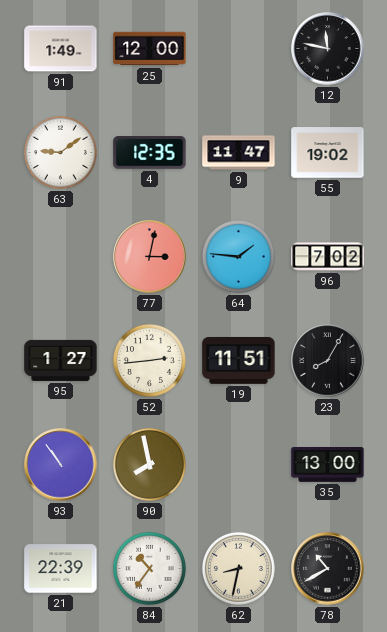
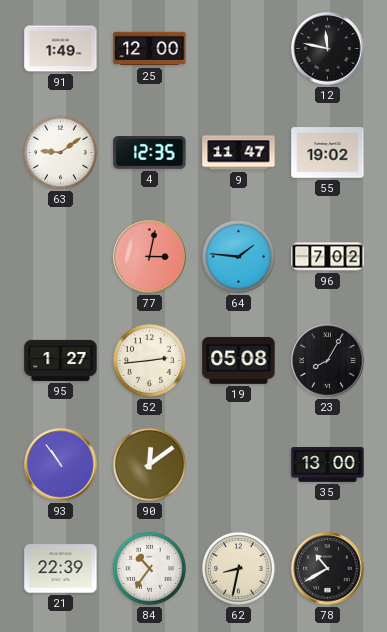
19: 11:51 -> 05:08 (239, 360)
90: 7:58 -> 12:09 (149, 464)
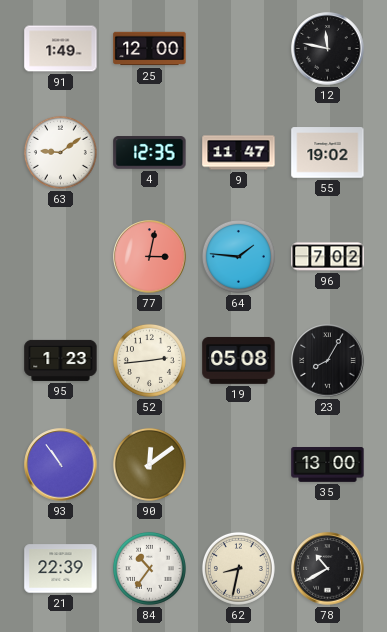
95: 1:27 -> 1:23 (61, 360)
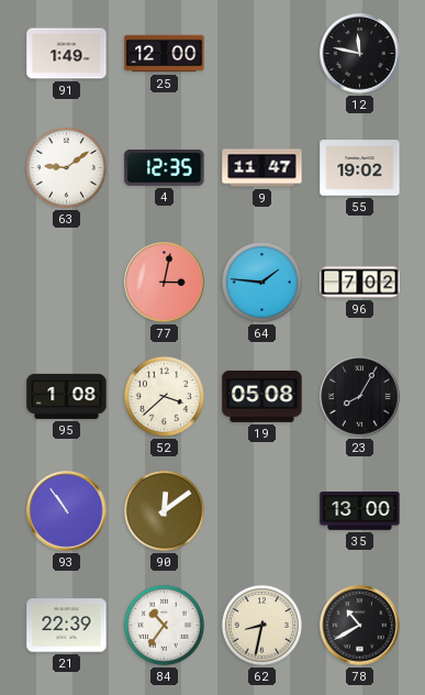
95: 1:23 -> 1:08 (67, 396)
52: 2:44 -> 3:38 (164, 396)
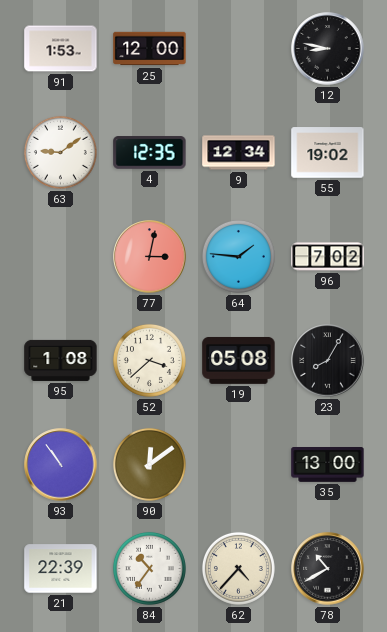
91: 1:49 -> 1:53 (61, 49)
12: 11:47 -> 8:47 (328, 49)
9: 11:47 -> 12:34 (239, 153)
62: 8:32 -> 4:37 (238, 568)
